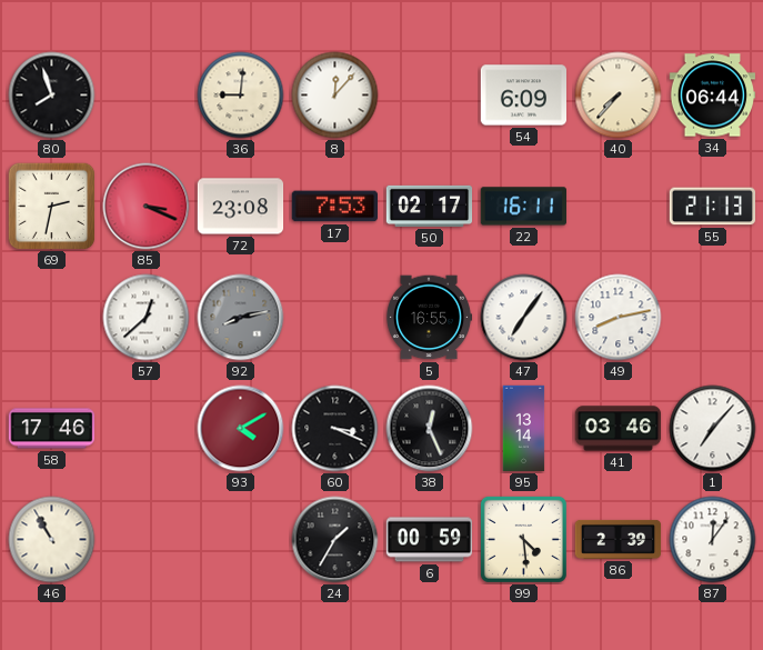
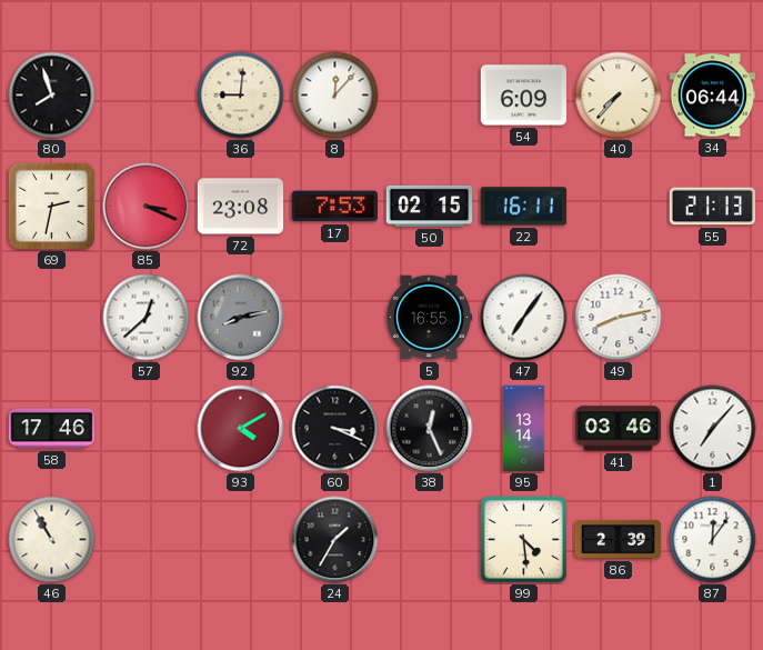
50: 02:17 -> 02:15 (430, 206)
6: 00:59 -> none (430, 540)
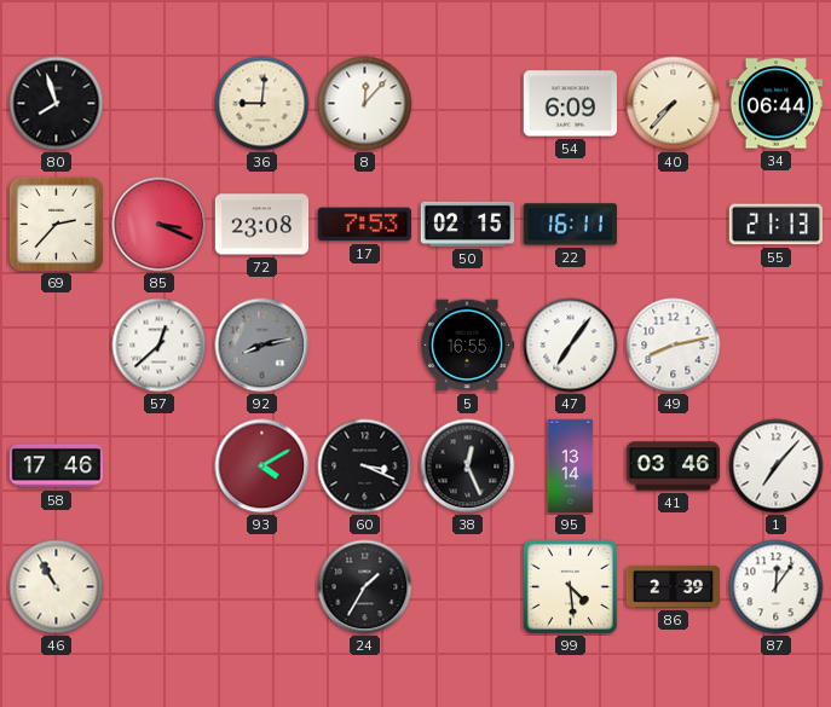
69: 2:32 -> 2:37 (57, 225)
